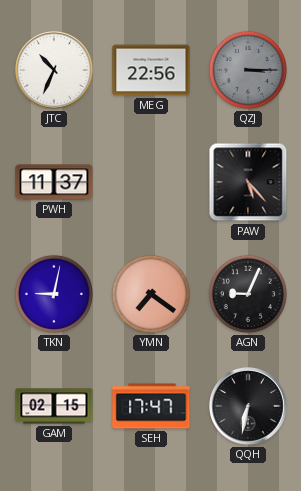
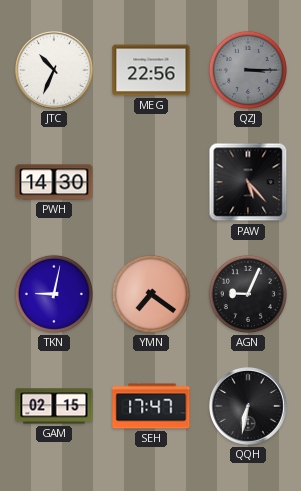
PWH: 11:37 -> 14:30 (54, 182)
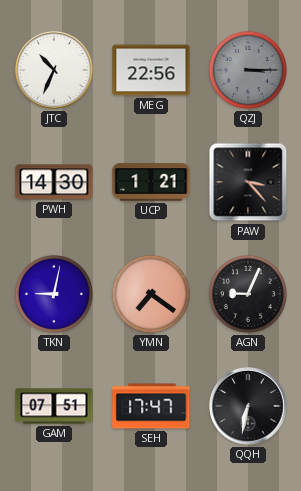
UCP: none -> 1:21 (151, 182)
PAW: 5:23 -> 3:23 (248, 182)
GAM: 02:15 -> 07:51 (54, 406)
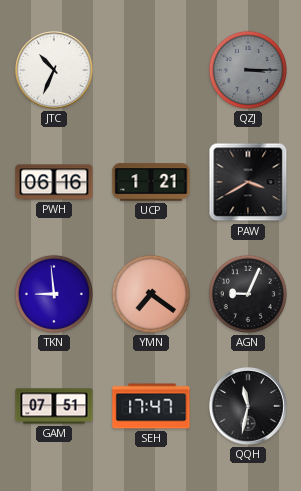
MEG: 22:56 -> none (151, 70)
PWH: 14:30 -> 06:16 (54, 182)
PAW: 3:23 -> 3:40 (248, 182)
TKN: 9:02 -> 8:59 (54, 294)
QQH: 6:32 -> 11:32 (249, 407)
